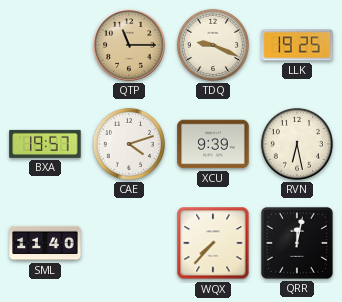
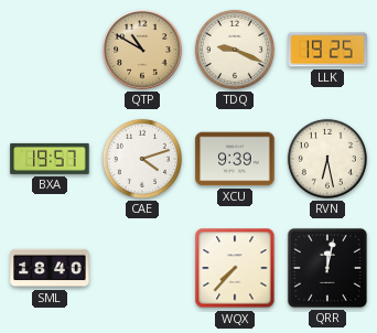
QTP: 11:15 -> 10:50 (142, 50)
SML: 11:40 -> 18:40 (50, 268)
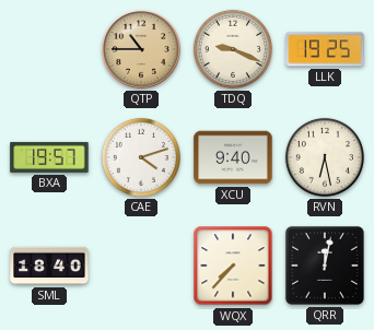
QTP: 10:50 -> 10:45 (141, 49)
XCU: 9:39 -> 9:40 (233, 157)
